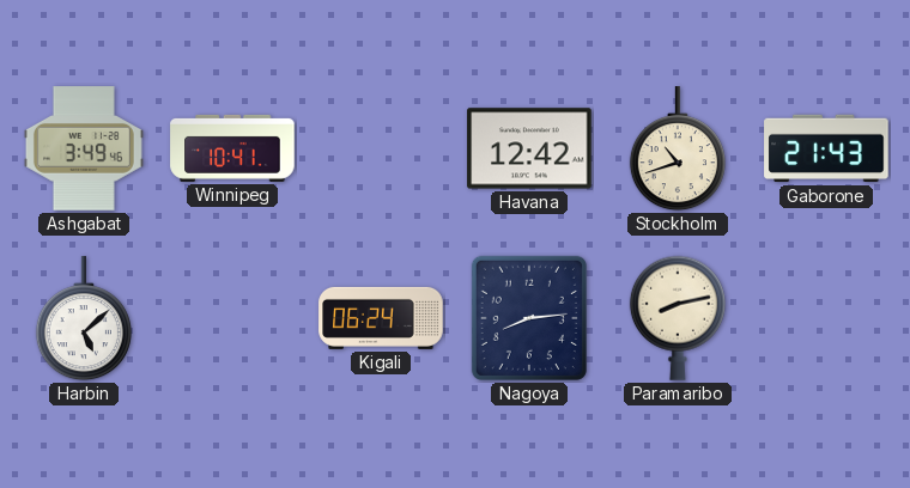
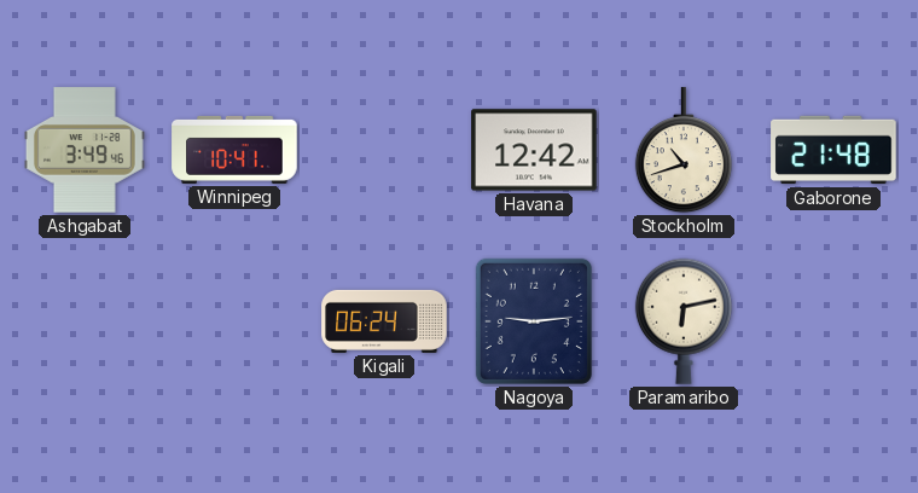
Gaborone: 21:43 -> 21:48 (833, 150)
Harbin: 5:08 -> none (84, 319)
Nagoya: 8:14 -> 9:14 (534, 321)
Paramaribo: 8:13 -> 6:13 (684, 321)
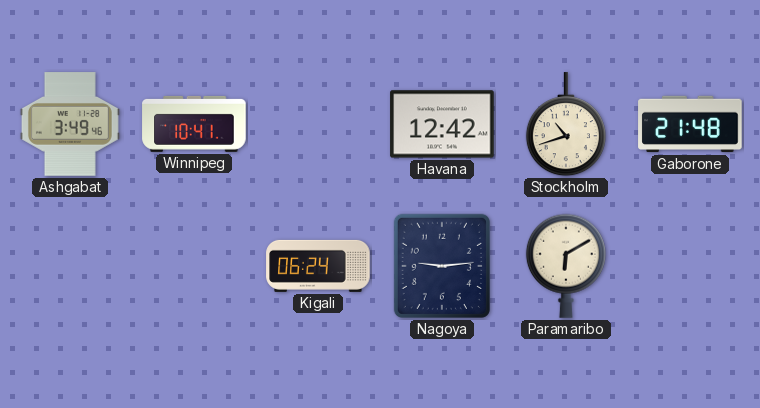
Paramaribo: 6:13 -> 6:10 (566, 266)
